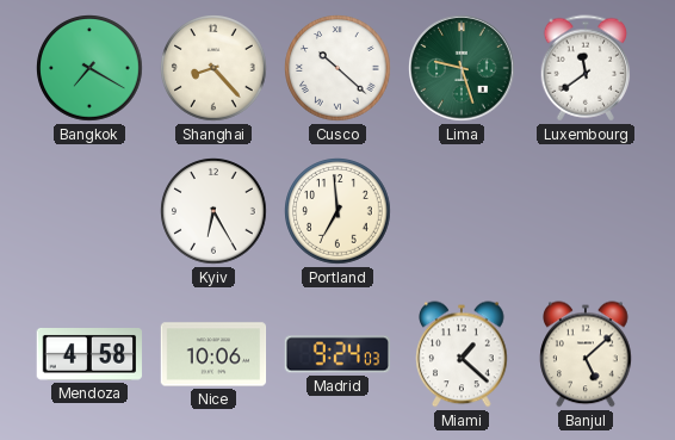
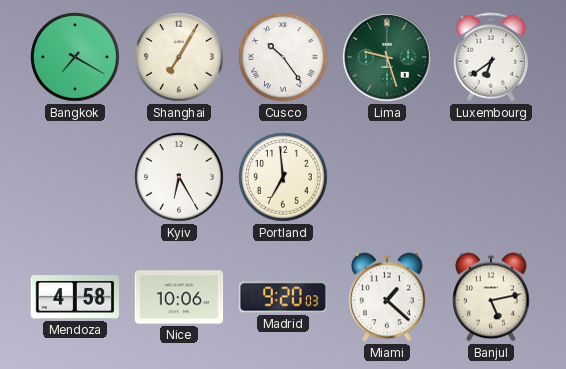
Shanghai: 8:23 -> 7:05 (179, 57)
Cusco: 10:22 -> 10:24 (283, 57)
Luxembourg: 11:39 -> 6:39 (491, 57)
Madrid: 9:24 -> 9:20 (283, 297)
Banjul: 5:08 -> 5:13 (491, 297)
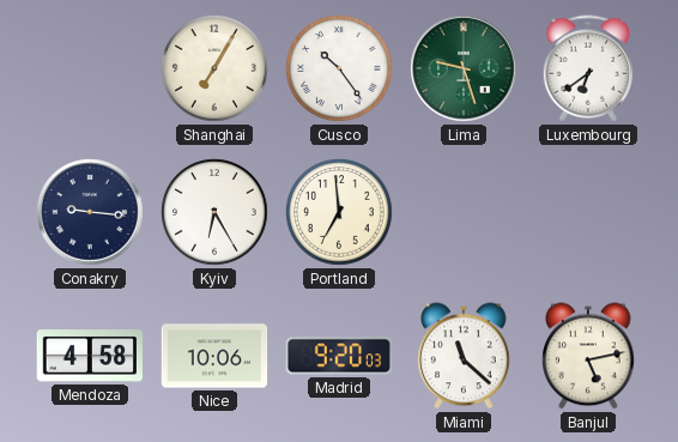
Bangkok: 7:20 -> none (75, 57)
Conakry: none -> 9:16 (90, 212)
Miami: 1:22 -> 11:22 (464, 356)
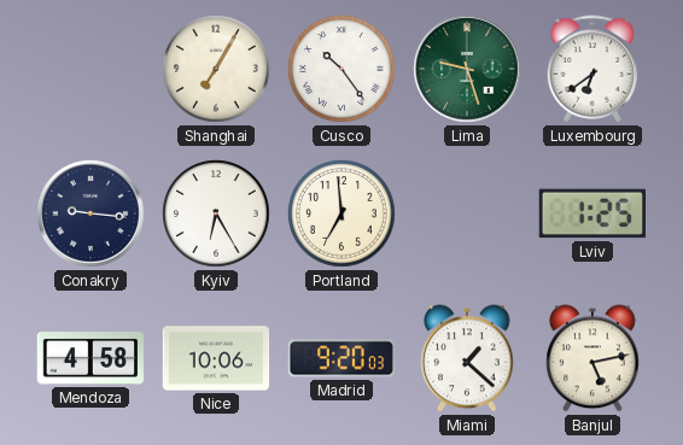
Lviv: none -> 1:25 (591, 213)
Miami: 11:22 -> 1:22 (467, 358)
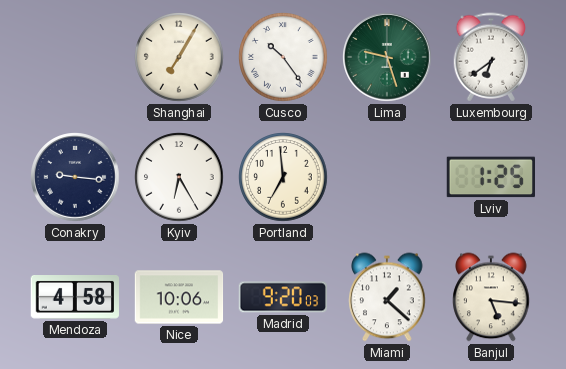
Banjul: 5:13 -> 5:16 (491, 297)
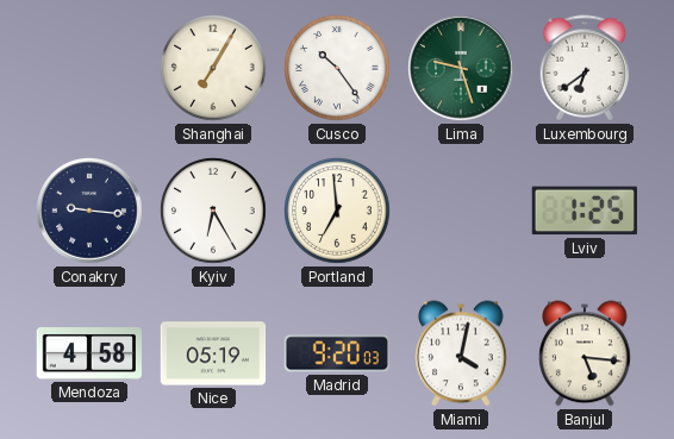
Nice: 10:06 -> 05:19 (213, 353)
Miami: 1:22 -> 4:02 (461, 353)
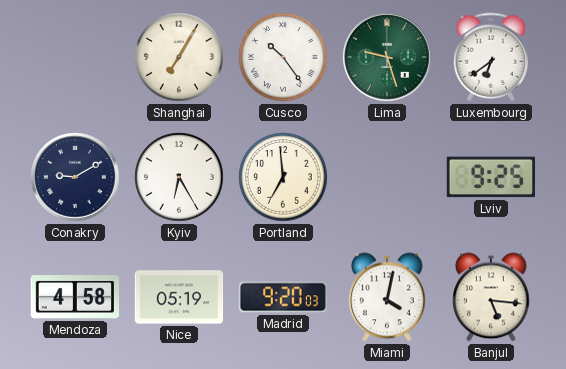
Conakry: 9:16 -> 9:10 (75, 177)
Lviv: 1:25 -> 9:25 (490, 177)
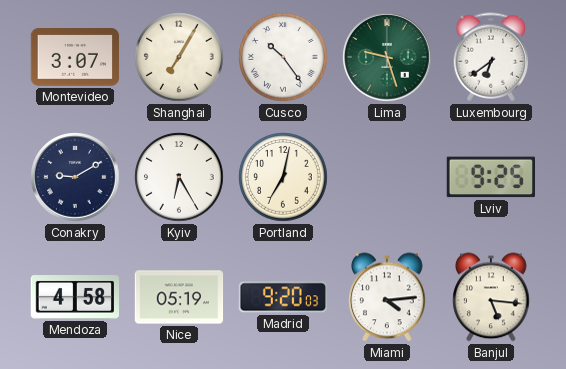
Montevideo: none -> 3:07 (75, 57)
Portland: 6:59 -> 7:02 (283, 177)
Miami: 4:02 -> 4:14 (387, 297)
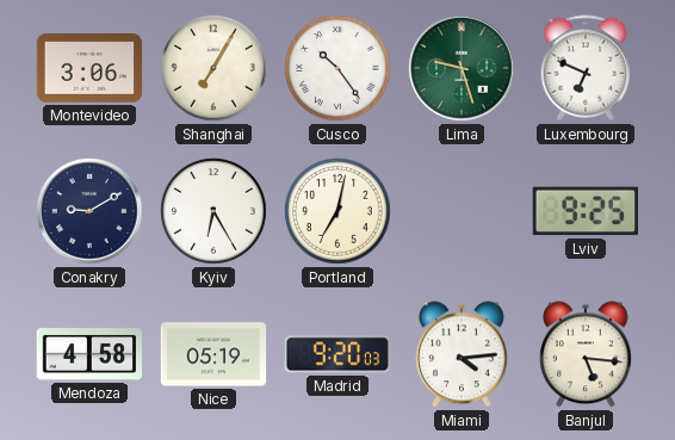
Montevideo: 3:07 -> 3:06 (89, 68)
Luxembourg: 6:39 -> 6:49 (586, 68)
